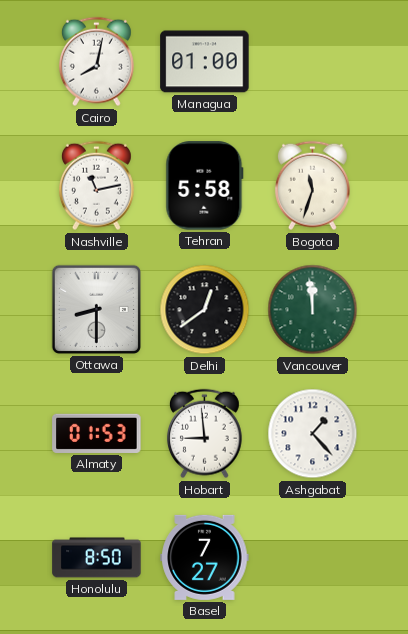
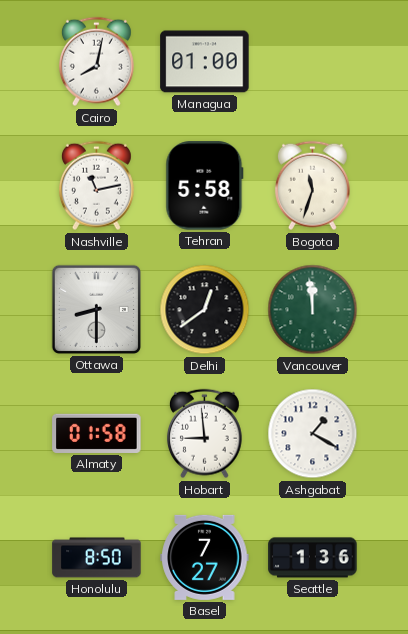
Almaty: 01:53 -> 01:58 (97, 433)
Ashgabat: 1:23 -> 1:20 (313, 434)
Seattle: none -> 1:36 (313, 558)
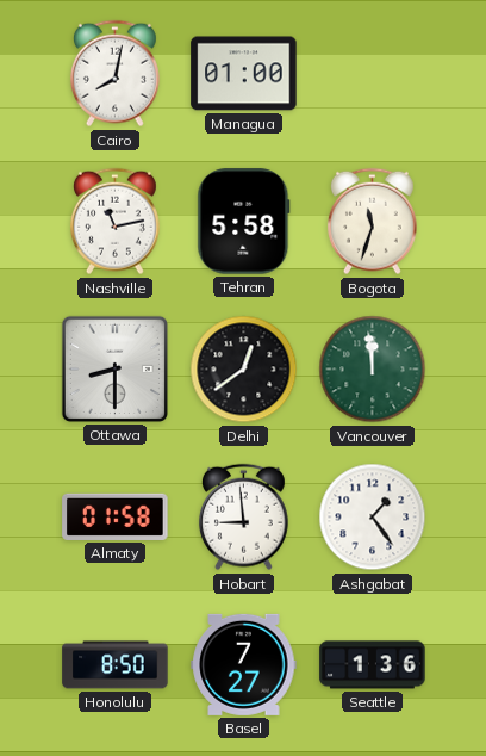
Ashgabat: 1:20 -> 1:24 (373, 518)
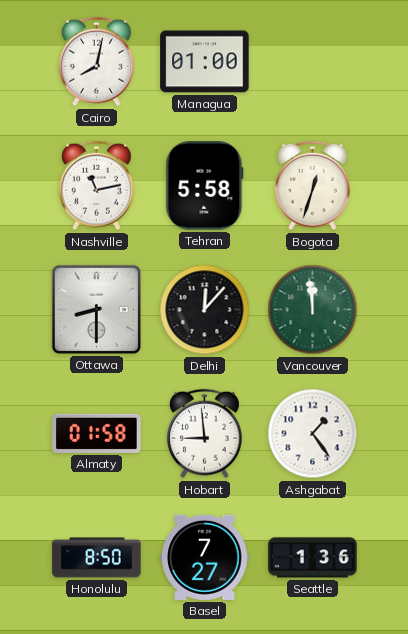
Bogota: 11:33 -> 12:33 (312, 186)
Delhi: 12:39 -> 12:07 (205, 310)
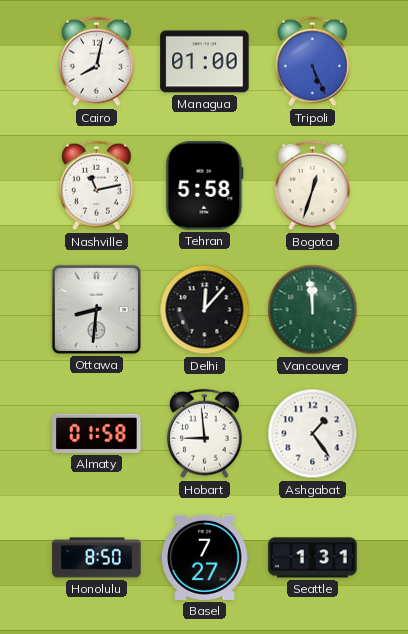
Tripoli: none -> 5:26 (312, 62)
Ottawa: 8:30 -> 8:31 (96, 309)
Seattle: 1:36 -> 1:31 (313, 558)
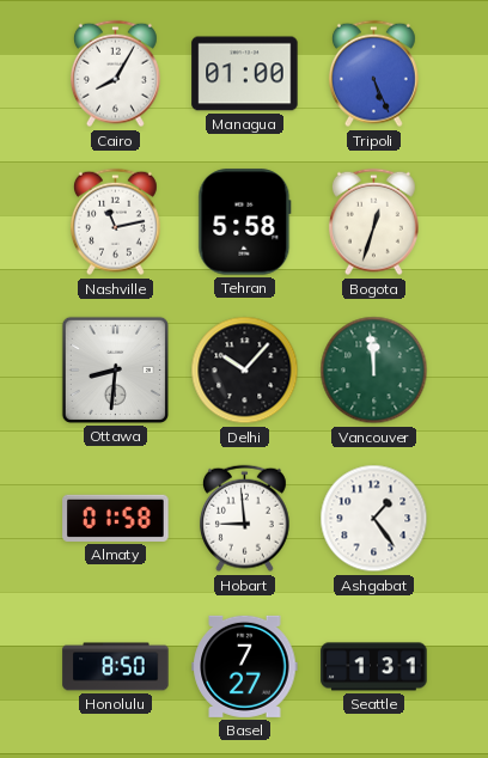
Cairo: 8:02 -> 8:05 (115, 74)
Delhi: 12:07 -> 10:07 (245, 371)
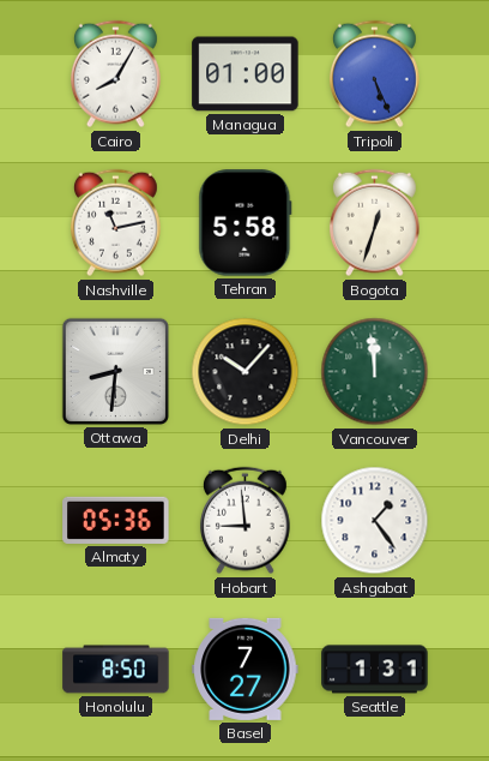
Almaty: 01:58 -> 05:36 (116, 520)
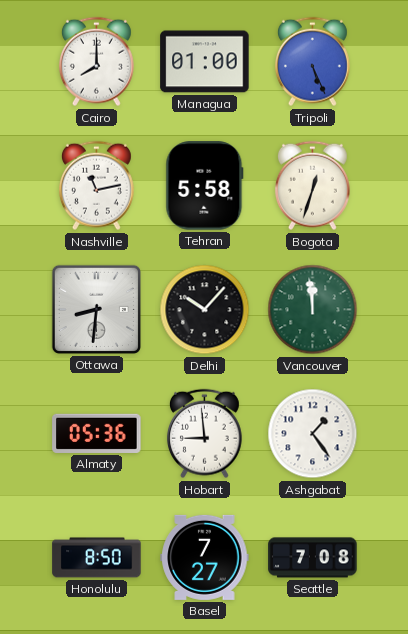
Cairo: 8:05 -> 8:00 (96, 62)
Seattle: 1:31 -> 7:08 (313, 558)
